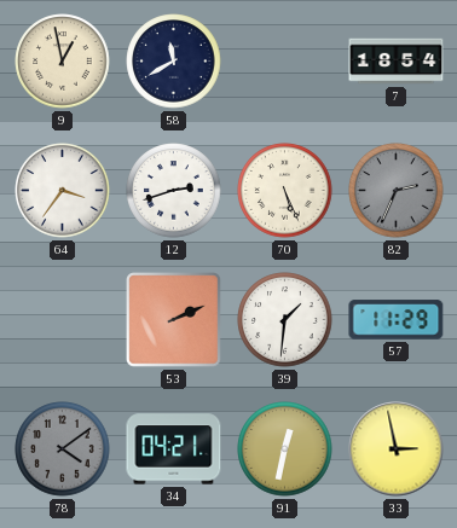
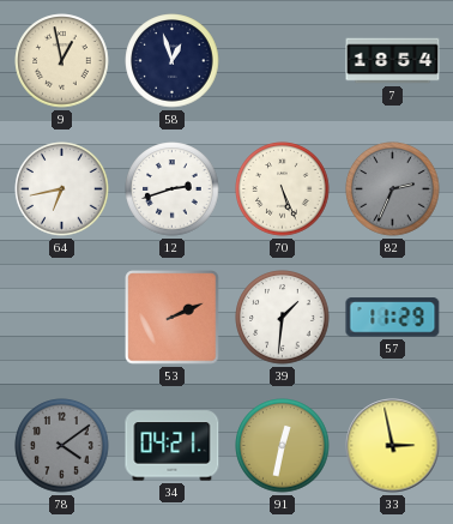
58: 11:40 -> 12:57 (173, 61)
64: 3:36 -> 6:43 (62, 189)
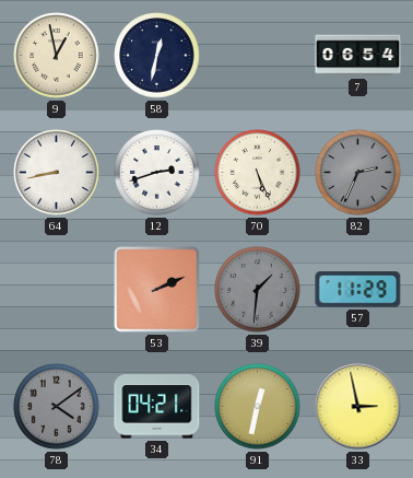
58: 12:57 -> 12:32 (157, 56)
7: 18:54 -> 06:54 (358, 56)
64: 6:43 -> 8:43 (57, 173)
39 dial: white -> grey (258, 290)
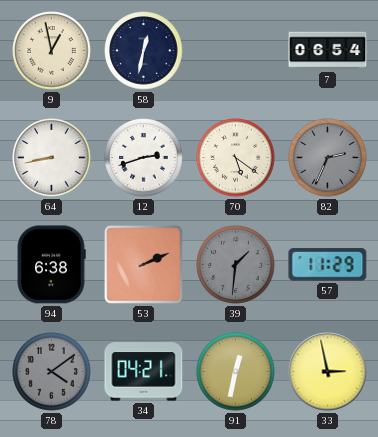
70: 5:26 -> 5:21 (236, 158)
94: none -> 6:38 (51, 265)
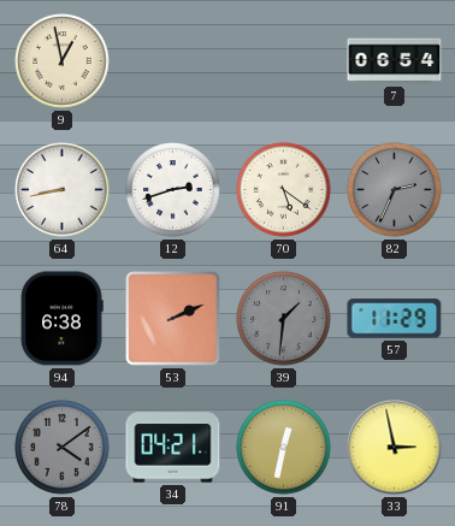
58: 12:32 -> none (144, 51)
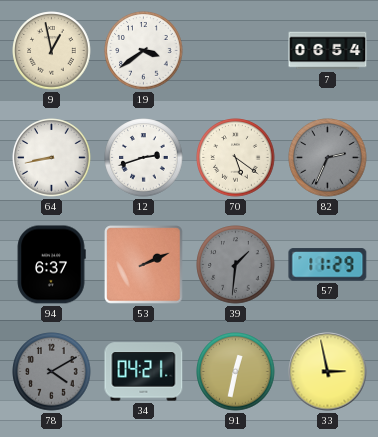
19: none -> 3:39 (144, 51)
94: 6:38 -> 6:37 (51, 265)
78: 4:09 -> 4:10 (52, 372)
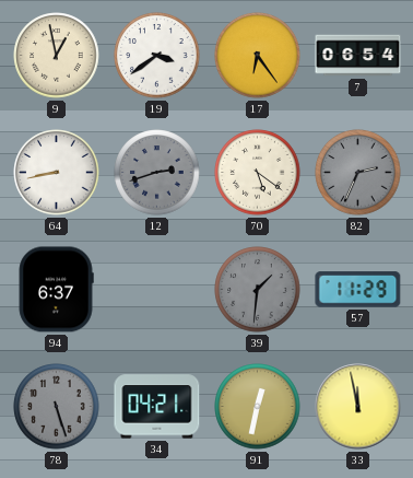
17: none -> 6:24 (258, 56)
12 dial: white -> grey (157, 173)
53: 2:11 -> none (144, 265)
78: 4:10 -> 5:27 (57, 407)
33: 2:58 -> 11:58 (358, 407)
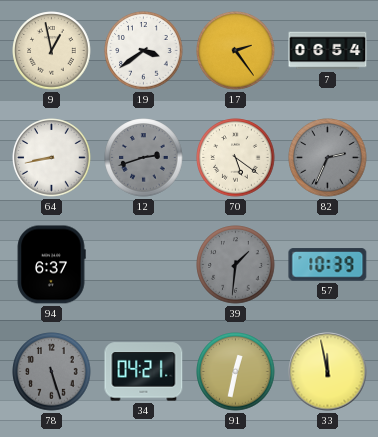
17: 6:24 -> 2:24 (236, 51)
57: 11:29 -> 10:39 (328, 265)
